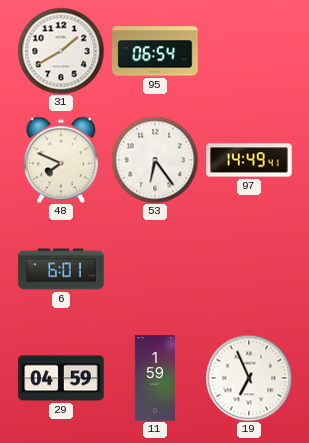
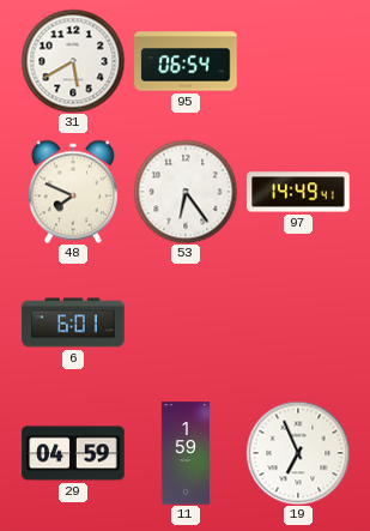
31: 1:40 -> 5:40 (73, 61)
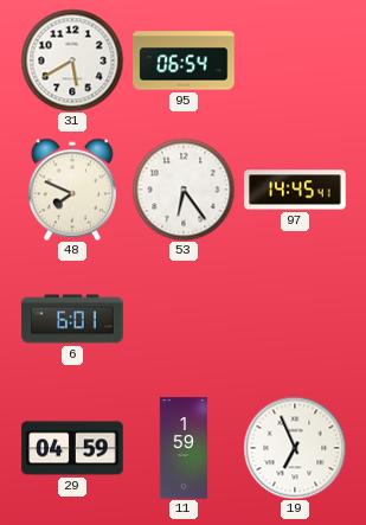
97: 14:49 -> 14:45 (295, 190)
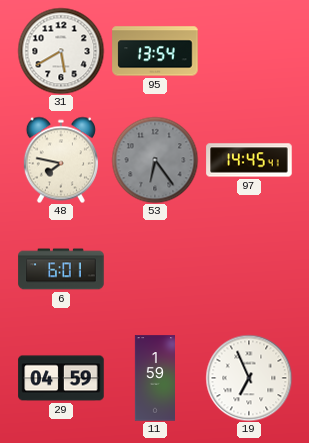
95: 06:54 -> 13:54 (155, 51)
48: 7:49 -> 7:47 (61, 160)
53 dial: white -> grey (155, 160)
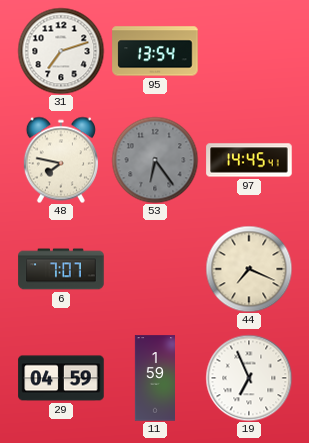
31: 5:40 -> 7:12 (61, 51)
6: 6:01 -> 7:07 (61, 269)
44: none -> 7:19 (249, 269)
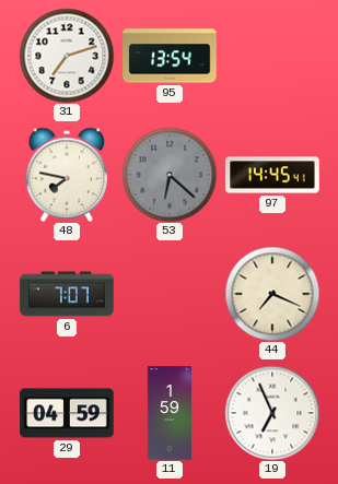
53: 6:24 -> 6:22 (170, 175)
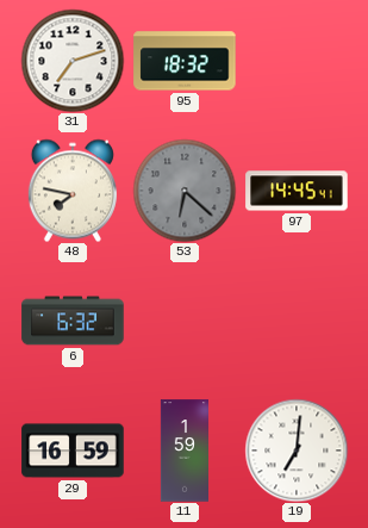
95: 13:54 -> 18:32 (185, 61)
6: 7:07 -> 6:32 (73, 321)
44: 7:19 -> none (272, 294)
29: 04:59 -> 16:59 (73, 451)
19: 6:56 -> 7:01 (297, 451)
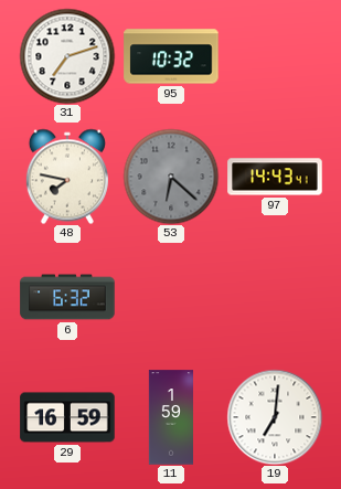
95: 18:32 -> 10:32 (171, 56)
97: 14:45 -> 14:43 (275, 177)
